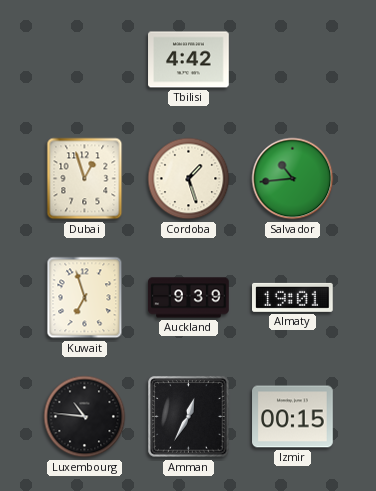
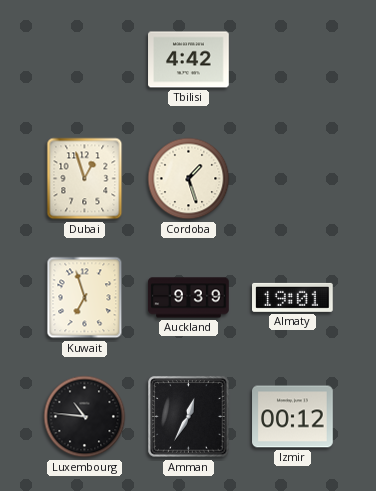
Salvador: 10:44 -> none (293, 179)
Izmir: 00:15 -> 00:12 (293, 417)
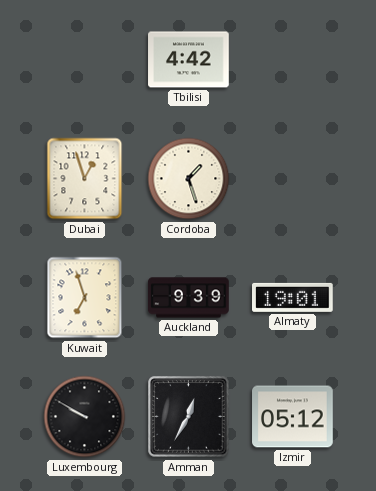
Luxembourg: 10:46 -> 9:50 (85, 417)
Izmir: 00:12 -> 05:12 (293, 417)
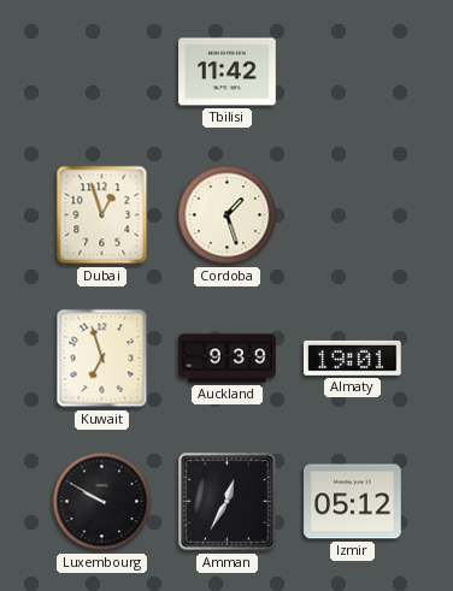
Tbilisi: 4:42 -> 11:42 (228, 72)
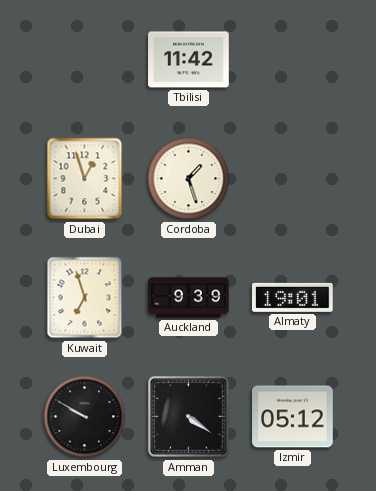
Amman: 12:35 -> 4:21 (189, 417)
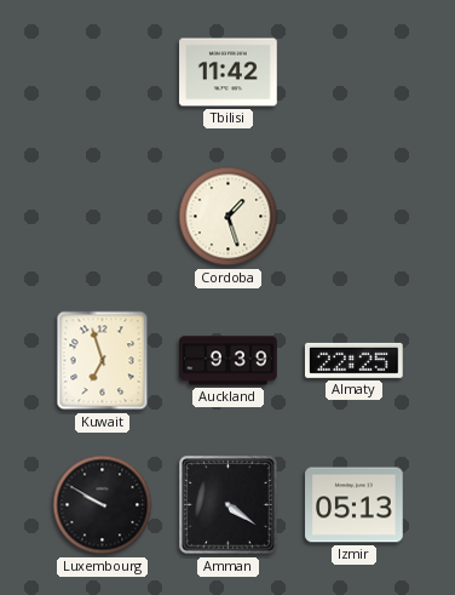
Dubai: 12:57 -> none (85, 179)
Almaty: 19:01 -> 22:25 (355, 360)
Izmir: 05:12 -> 05:13 (355, 505)
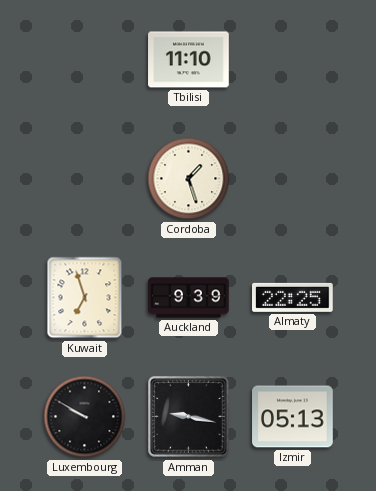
Tbilisi: 11:42 -> 11:10 (189, 60)
Amman: 4:21 -> 9:17 (189, 417)
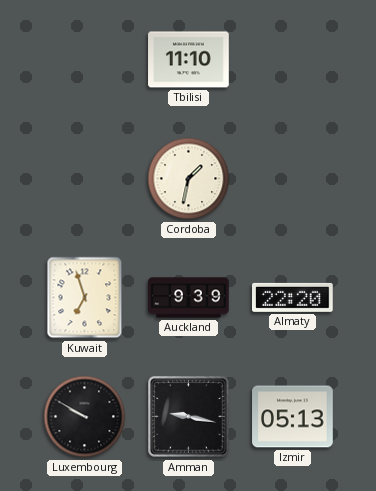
Cordoba: 1:27 -> 1:32 (189, 179)
Almaty: 22:25 -> 22:20 (293, 297)
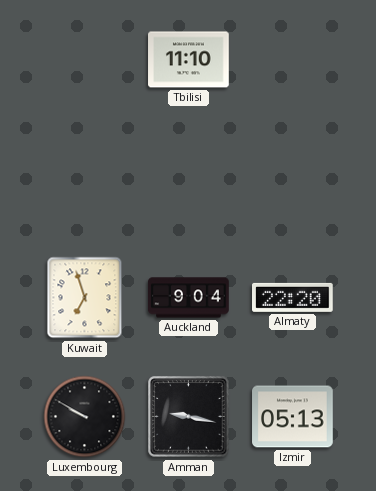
Cordoba: 1:32 -> none (189, 179)
Auckland: 9:39 -> 9:04 (189, 298)
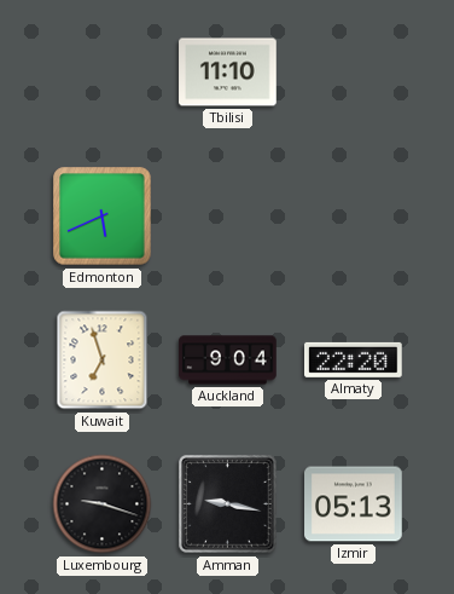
Edmonton: none -> 5:41 (103, 217)
Luxembourg: 9:50 -> 9:18 (103, 504)
